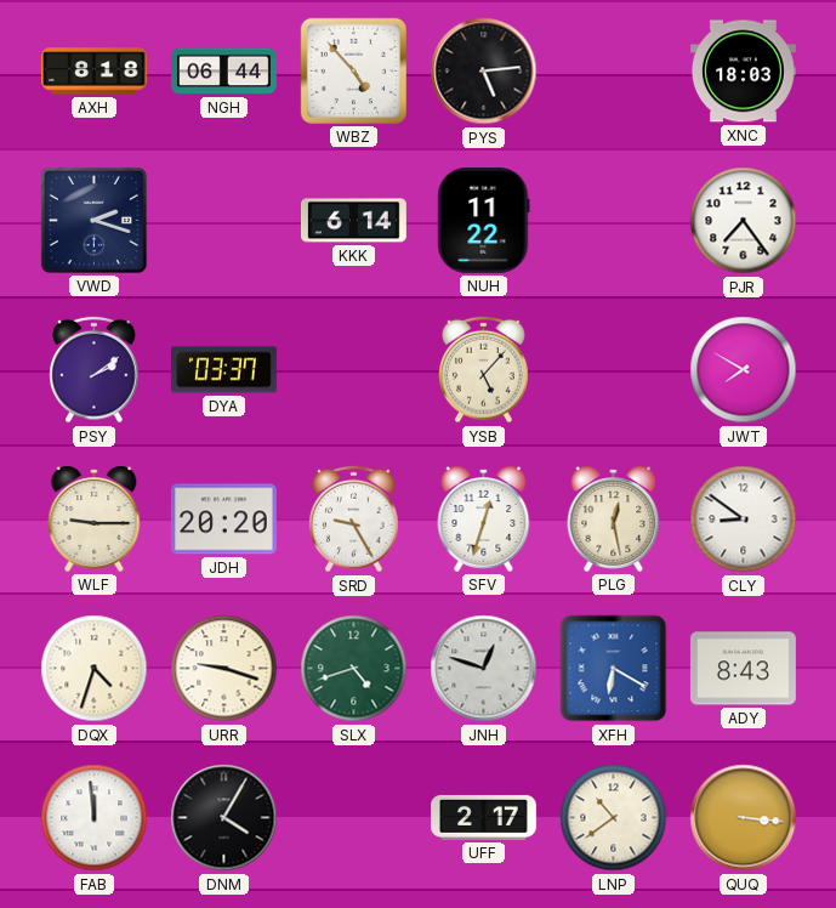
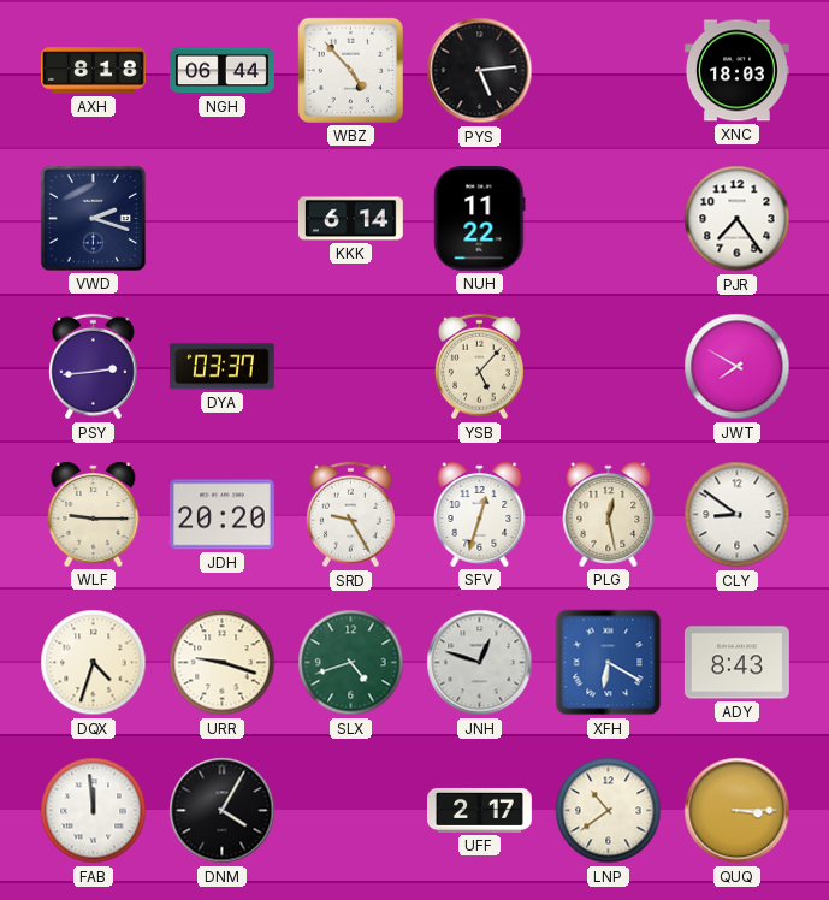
PSY: 2:09 -> 2:44 (94, 367)
QUQ: 3:16 -> 3:15 (738, 811)
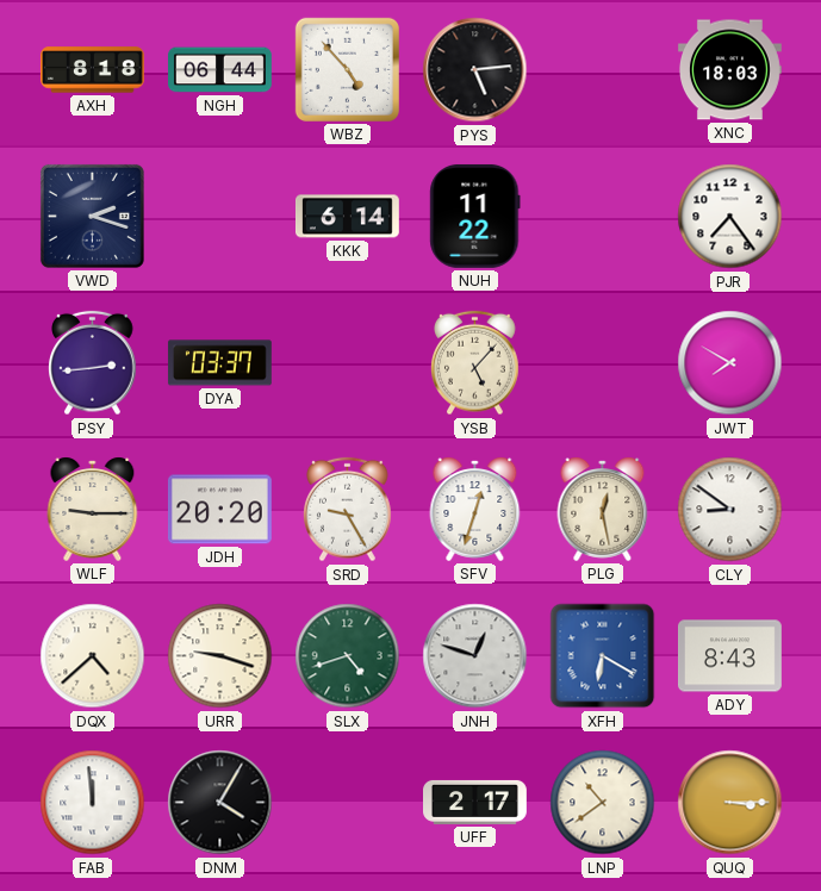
DQX: 4:33 -> 4:38 (93, 656)
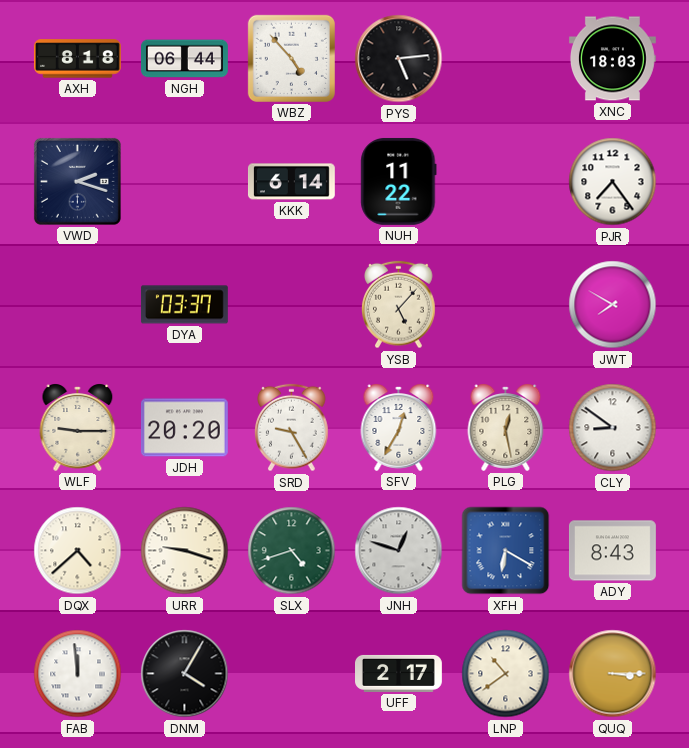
PSY: 2:44 -> none (93, 363)
SFV: 12:33 -> 12:35 (399, 427)
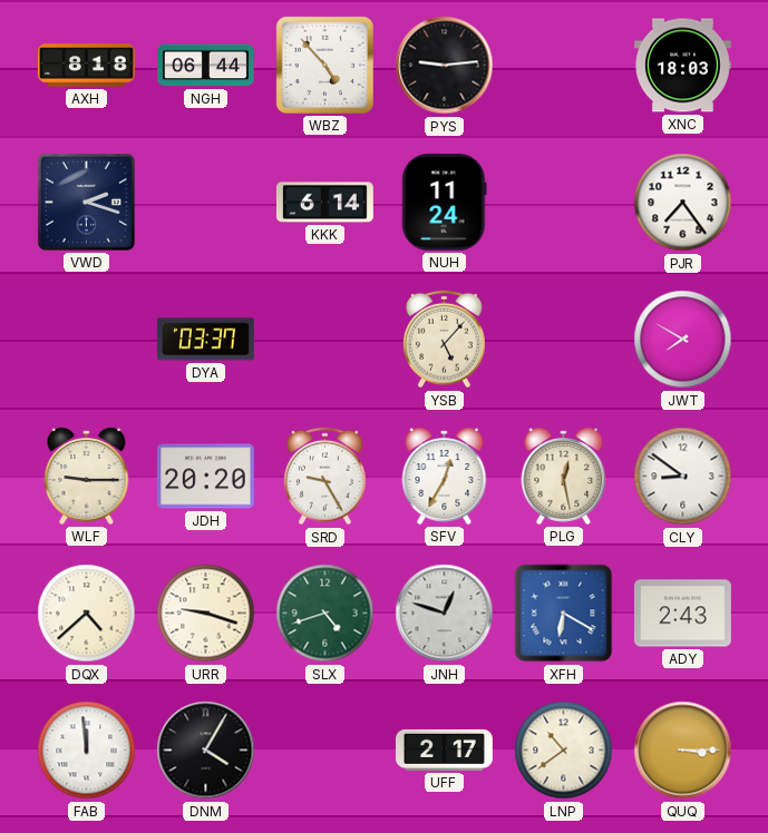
PYS: 5:14 -> 9:14 (445, 66)
NUH: 11:22 -> 11:24 (445, 202)
ADY: 8:43 -> 2:43 (682, 614)
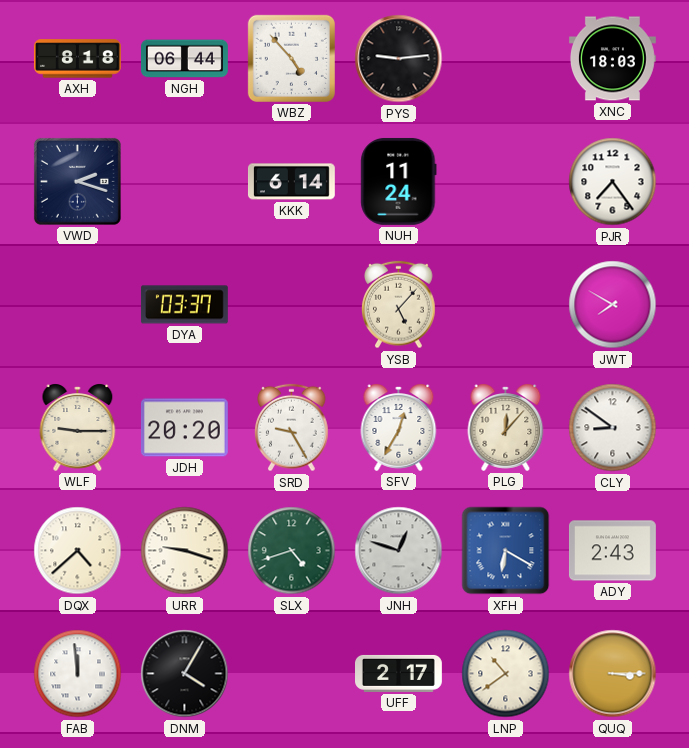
PLG: 12:28 -> 12:07 (506, 427)
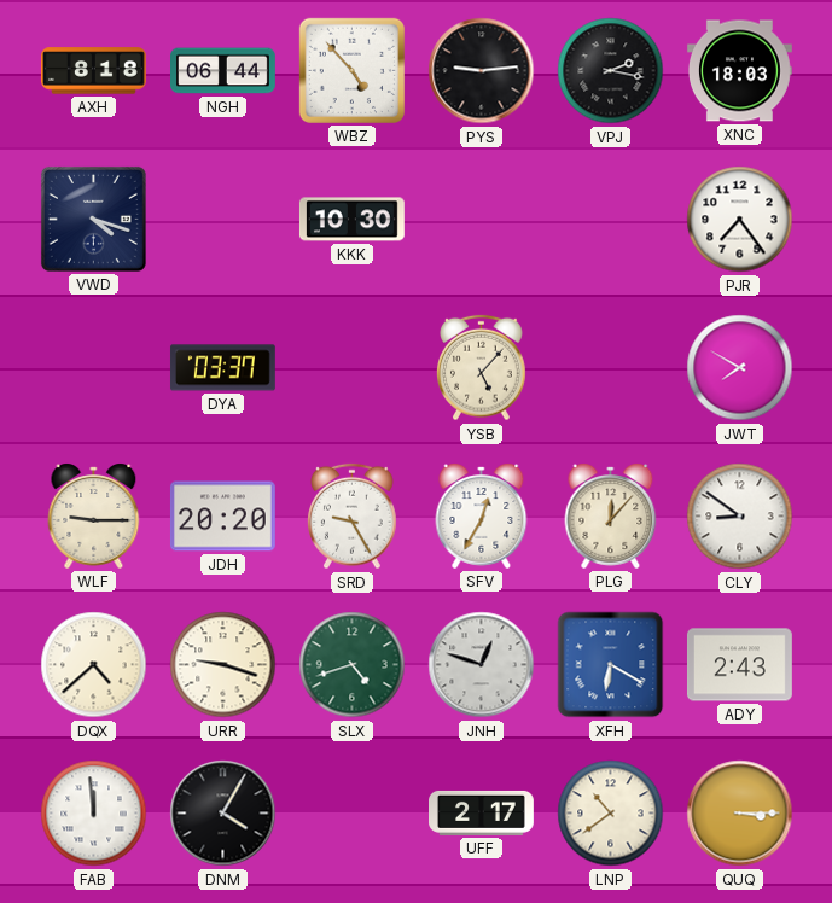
VPJ: none -> 2:17 (611, 71)
VWD: 2:18 -> 4:18 (93, 219)
KKK: 6:14 -> 10:30 (351, 220)
NUH: 11:24 -> none (399, 181)
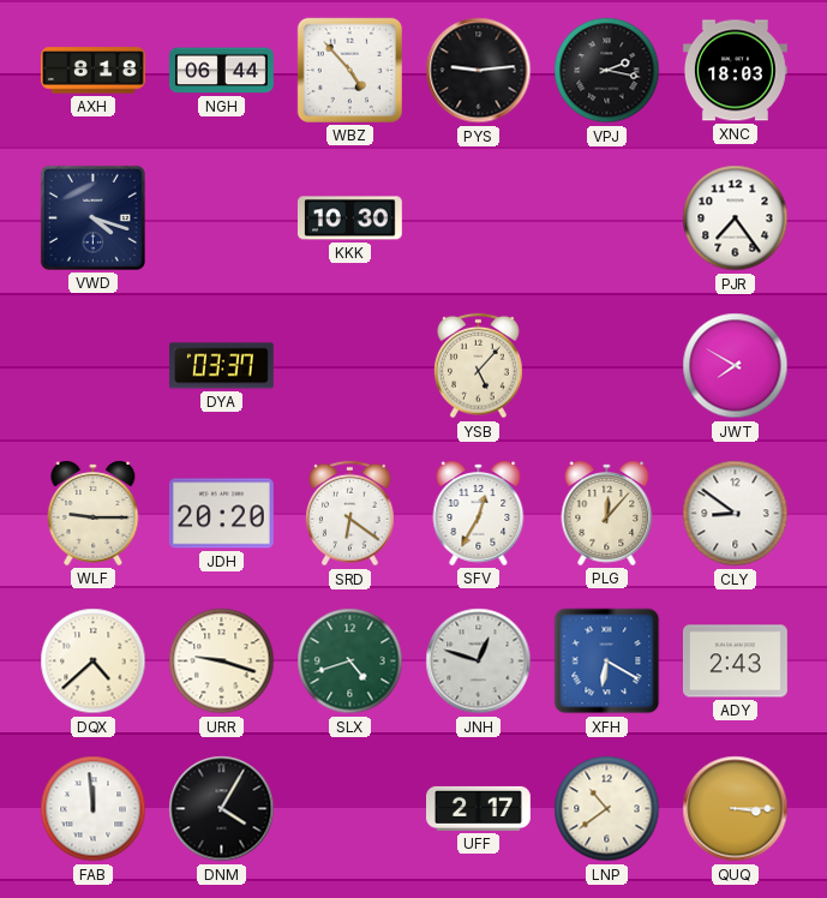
SRD: 9:25 -> 6:21 (350, 514)
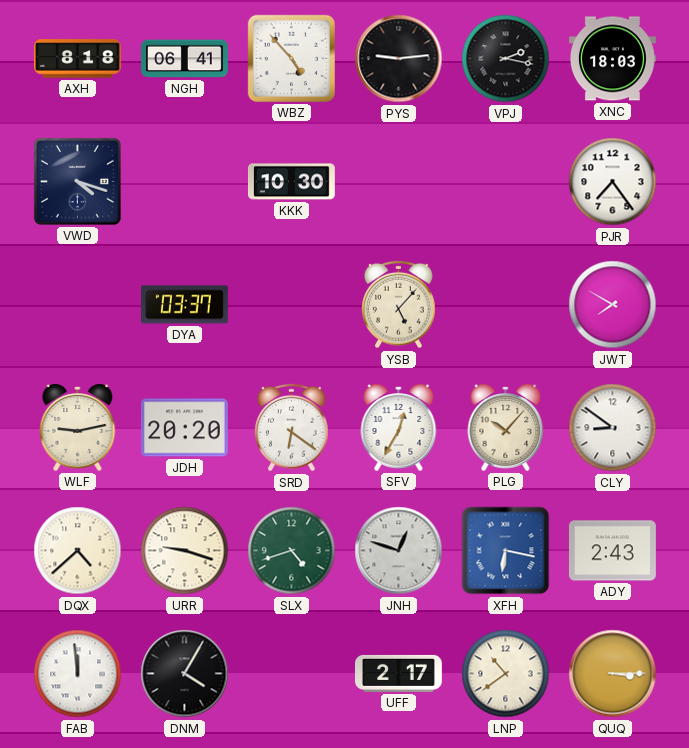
NGH: 06:44 -> 06:41 (185, 59)
WLF: 9:15 -> 9:13 (78, 427)
PLG: 12:07 -> 10:07 (506, 427)
XFH: 6:20 -> 6:17 (506, 551)
